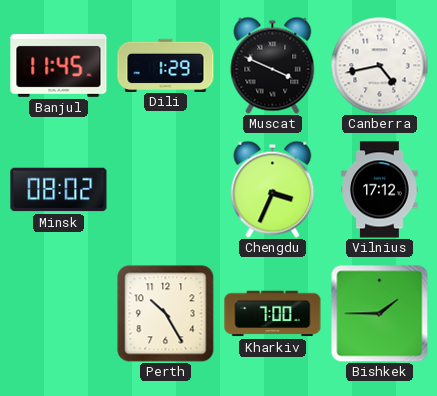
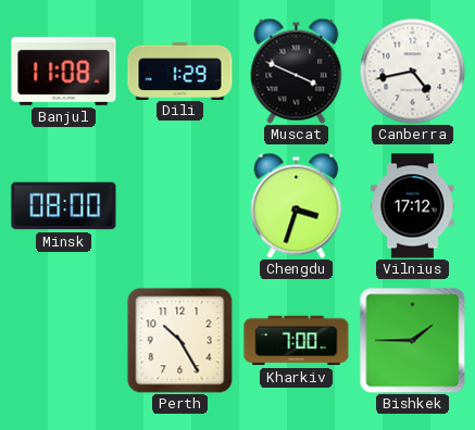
Banjul: 11:45 -> 11:08 (64, 71)
Minsk: 08:02 -> 08:00 (64, 206)
Chengdu: 3:34 -> 3:33 (297, 205)
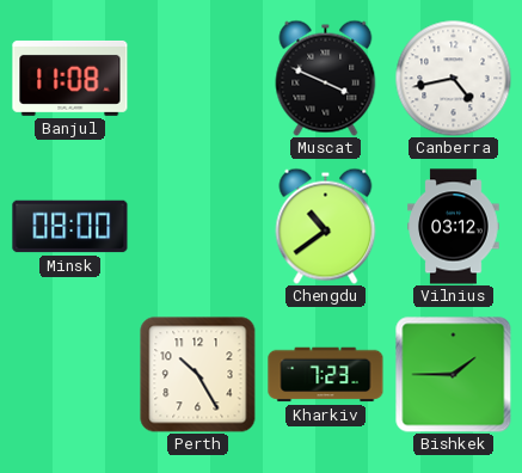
Dili: 1:29 -> none (180, 71)
Chengdu: 3:33 -> 10:39 (326, 226)
Vilnius: 17:12 -> 03:12 (454, 227)
Kharkiv: 7:00 -> 7:23 (326, 375)
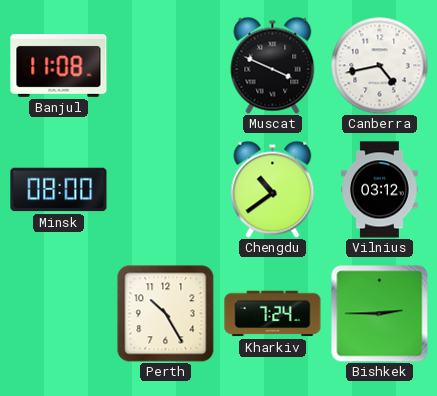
Kharkiv: 7:23 -> 7:24 (273, 314)
Bishkek: 1:45 -> 2:45 (380, 314)
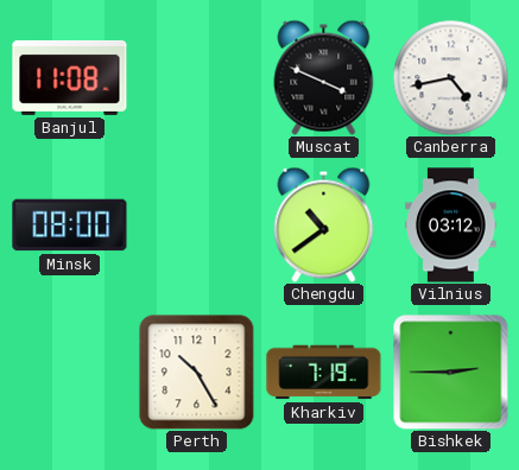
Kharkiv: 7:24 -> 7:19 (324, 373)
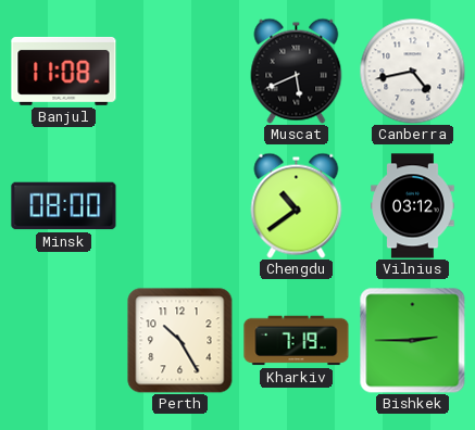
Muscat: 3:49 -> 5:41 (297, 71)
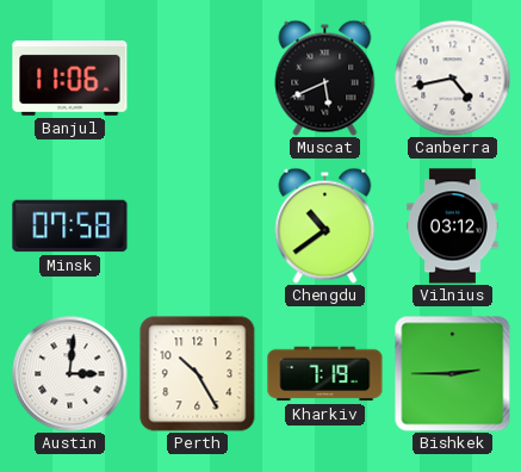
Banjul: 11:08 -> 11:06 (70, 77)
Minsk: 08:00 -> 07:58 (70, 226)
Austin: none -> 3:01 (70, 374)
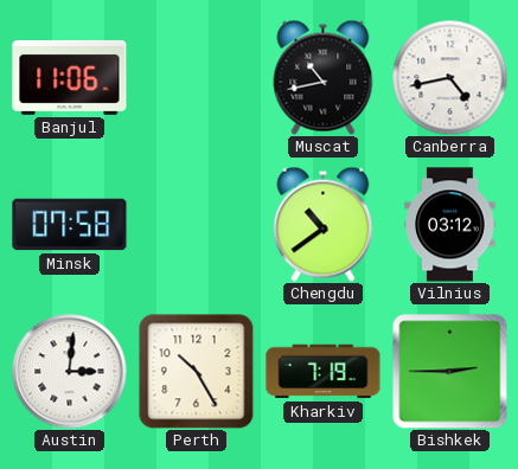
Muscat: 5:41 -> 10:43 (324, 77)
